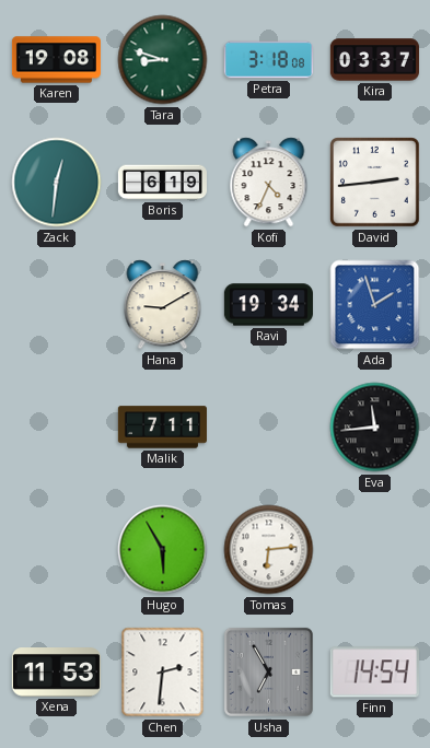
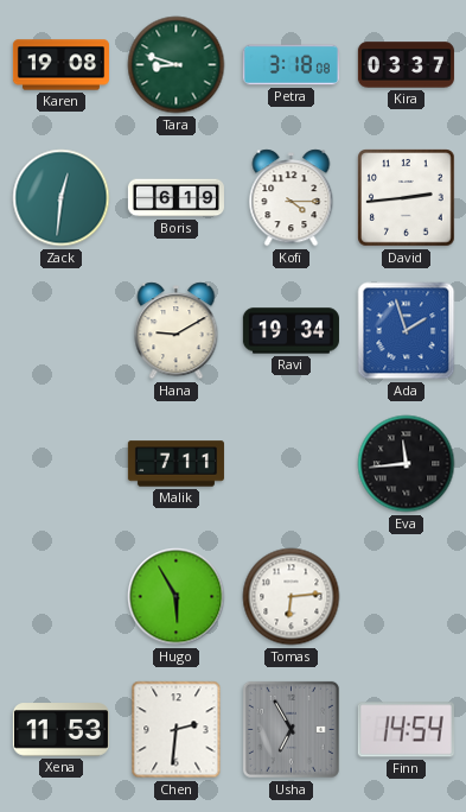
Kofi: 4:34 -> 4:15 (292, 198)
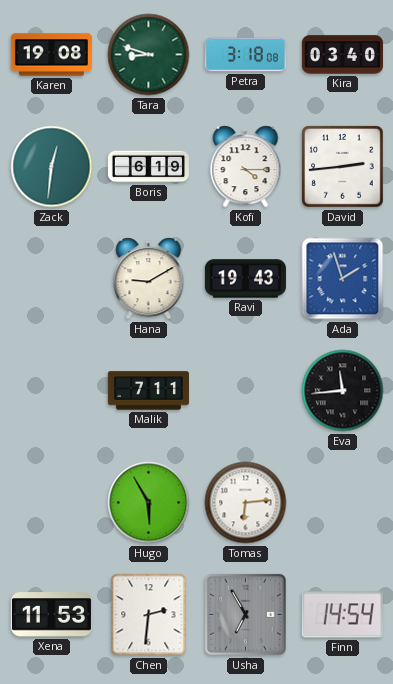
Kira: 03:37 -> 03:40 (342, 55)
Ravi: 19:34 -> 19:43 (245, 279)
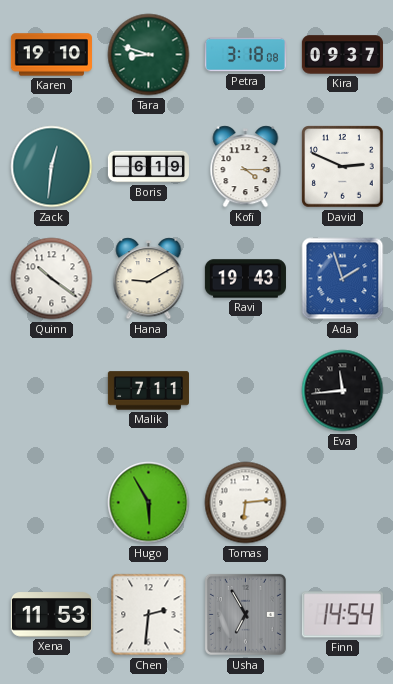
Karen: 19:08 -> 19:10 (51, 55)
Kira: 03:40 -> 09:37 (342, 55)
David: 2:44 -> 2:49 (343, 167)
Quinn: none -> 10:21 (52, 279)
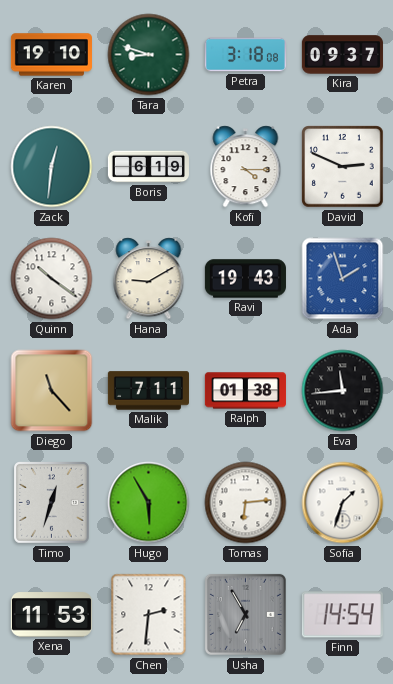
Diego: none -> 11:23 (52, 391)
Ralph: none -> 01:38 (245, 391)
Timo: none -> 12:33 (52, 503)
Sofia: none -> 1:33 (343, 503)
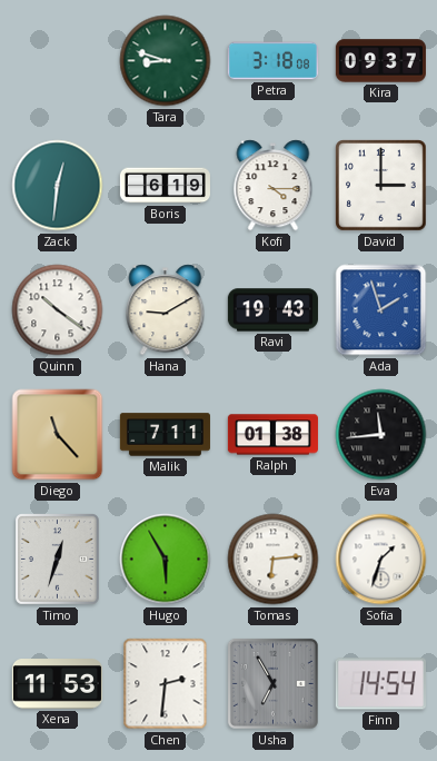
Karen: 19:10 -> none (51, 55)
David: 2:49 -> 3:00 (381, 186)
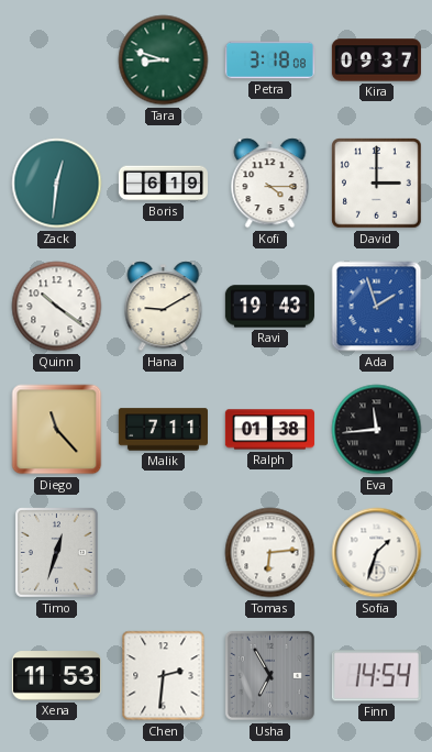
Hugo: 5:55 -> none (166, 560)
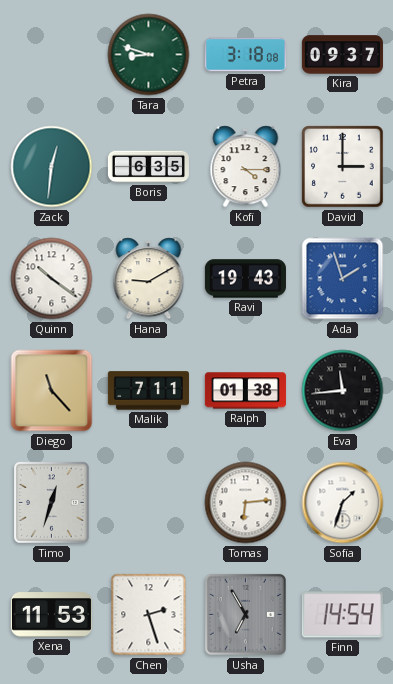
Boris: 6:19 -> 6:35 (148, 167)
Chen: 2:31 -> 2:27 (149, 615)
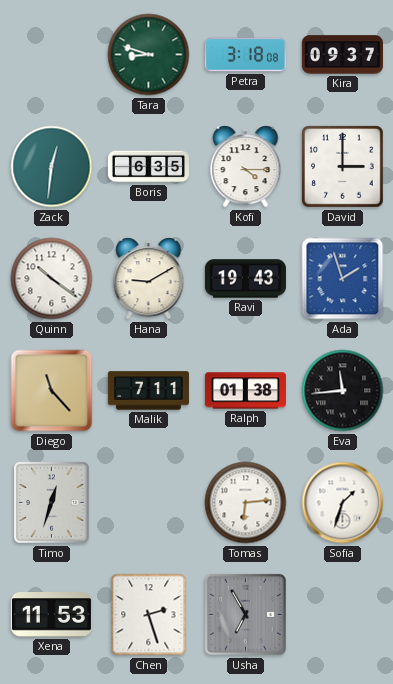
Finn: 14:54 -> none (342, 615)
